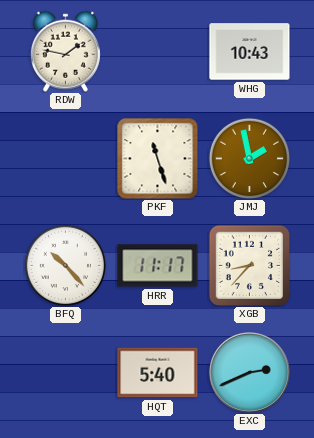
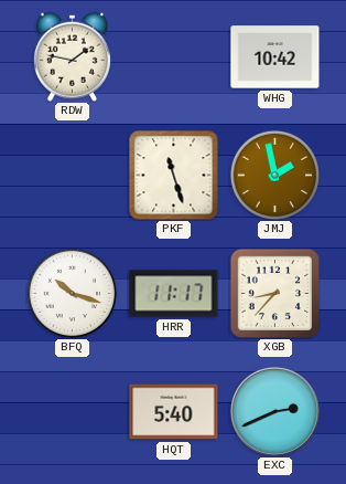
WHG: 10:43 -> 10:42 (275, 57)
BFQ: 10:23 -> 10:18 (72, 293)
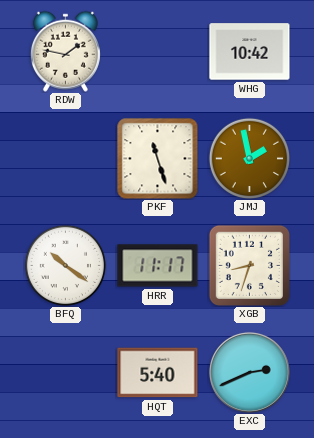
BFQ: 10:18 -> 10:21 (65, 265)
XGB: 8:37 -> 8:33 (249, 265)
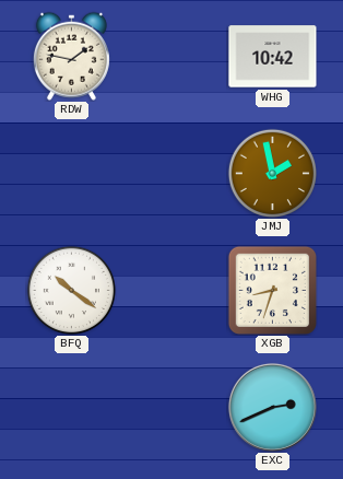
PKF: 11:27 -> none (158, 159)
HRR: 11:17 -> none (158, 266)
HQT: 5:40 -> none (158, 373)
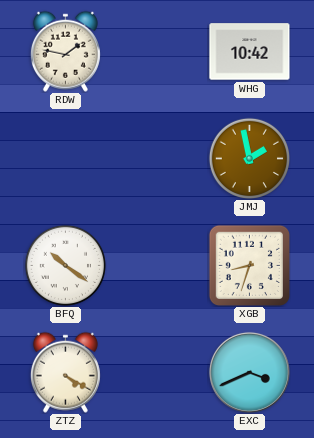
ZTZ: none -> 4:20 (65, 372)
EXC: 2:41 -> 3:41 (249, 372)
